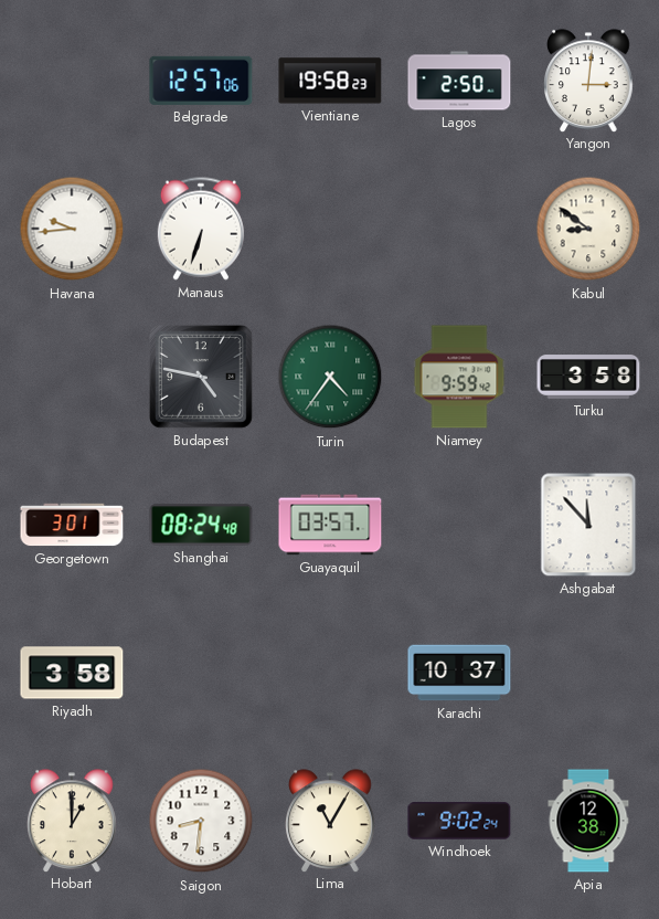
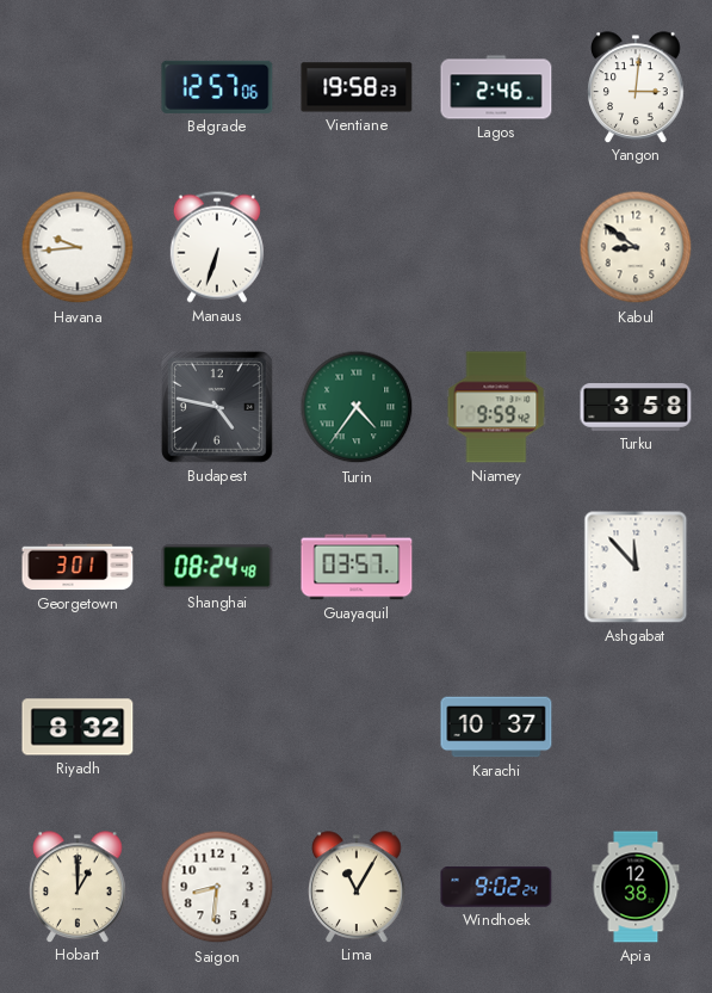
Lagos: 2:50 -> 2:46 (496, 87)
Riyadh: 3:58 -> 8:32 (78, 727)
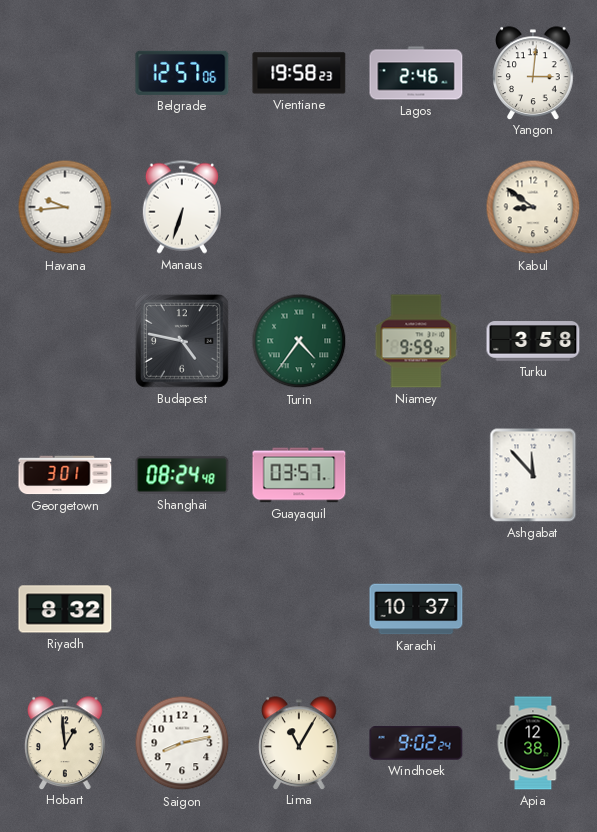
Hobart: 1:00 -> 12:59 (65, 743)
Saigon: 8:31 -> 8:13 (182, 743)
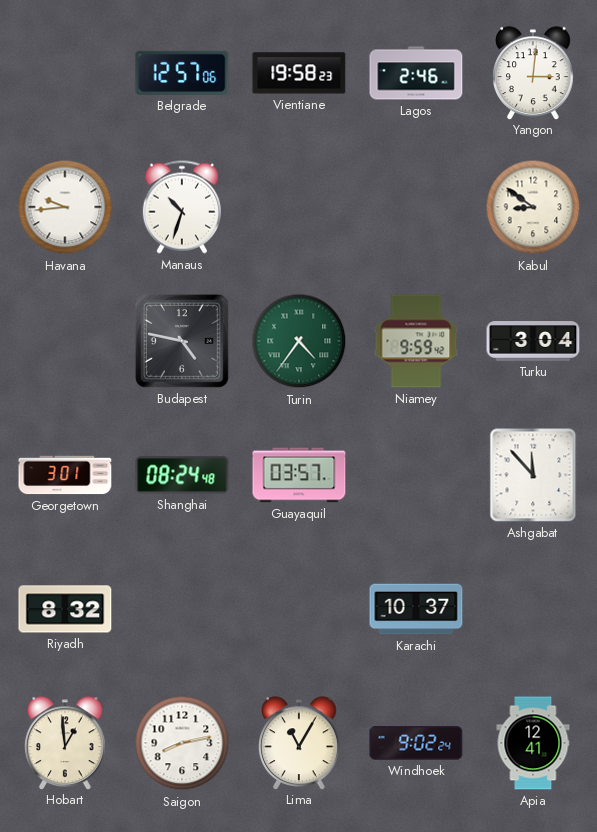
Manaus: 6:33 -> 10:33 (182, 207)
Turku: 3:58 -> 3:04 (533, 341)
Apia: 12:38 -> 12:41 (533, 743)
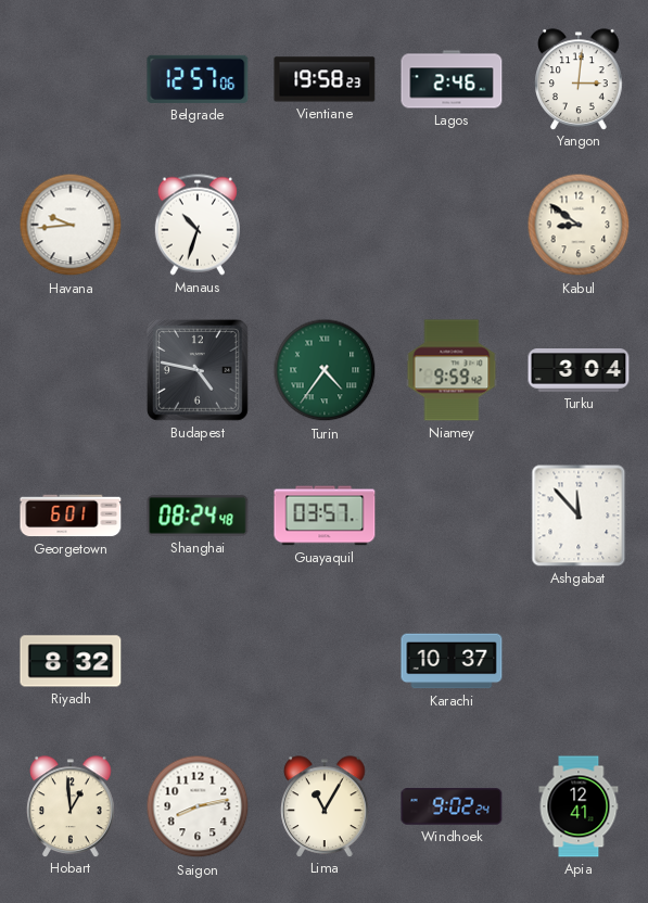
Georgetown: 3:01 -> 6:01 (71, 516)
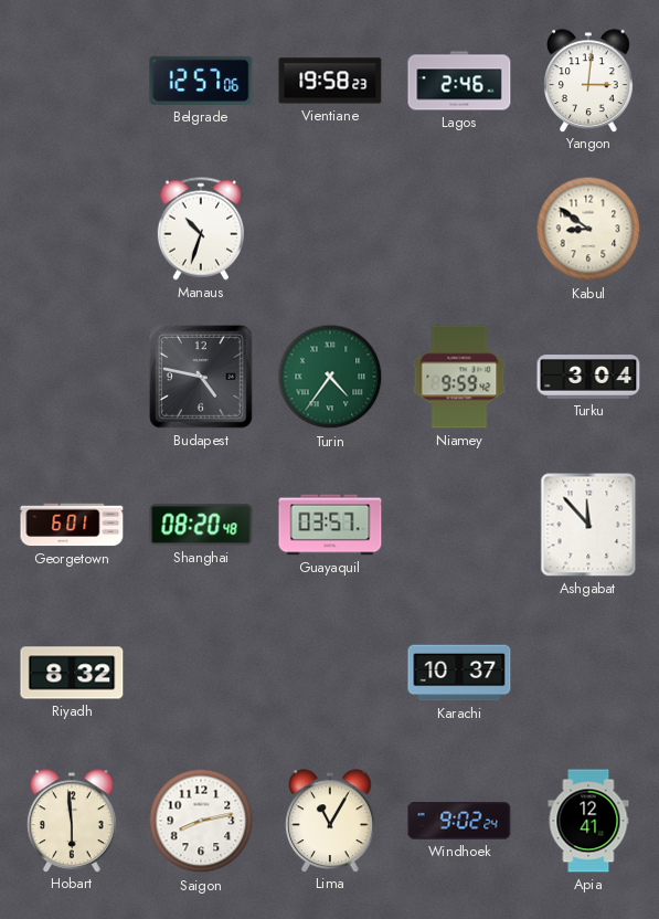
Havana: 9:44 -> none (71, 225)
Shanghai: 08:24 -> 08:20 (201, 525)
Hobart: 12:59 -> 5:59 (72, 821)
